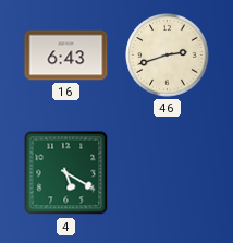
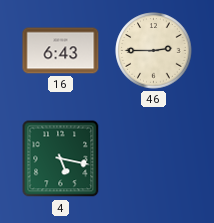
46: 2:42 -> 2:45 (154, 51)
4: 5:20 -> 5:17 (61, 159)
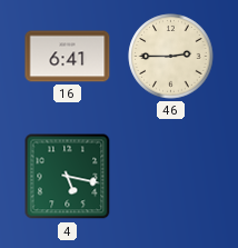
16: 6:43 -> 6:41 (68, 57)
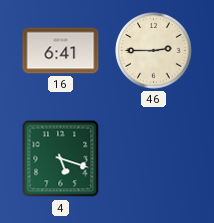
4: 5:17 -> 5:18 (61, 159)
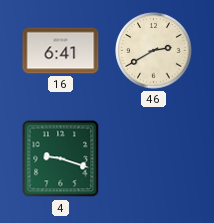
46: 2:45 -> 2:40 (154, 51)
4: 5:18 -> 9:18 (61, 159)
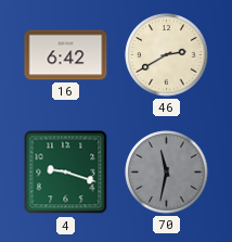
16: 6:41 -> 6:42 (66, 55)
70: none -> 11:32 (167, 173)
